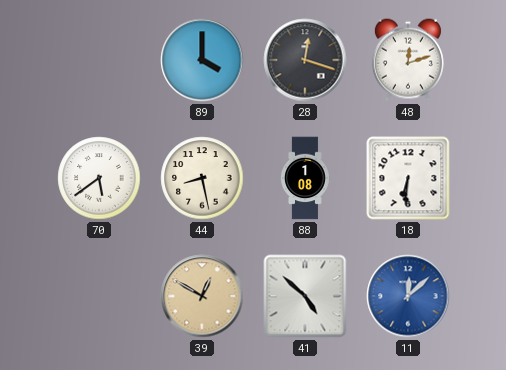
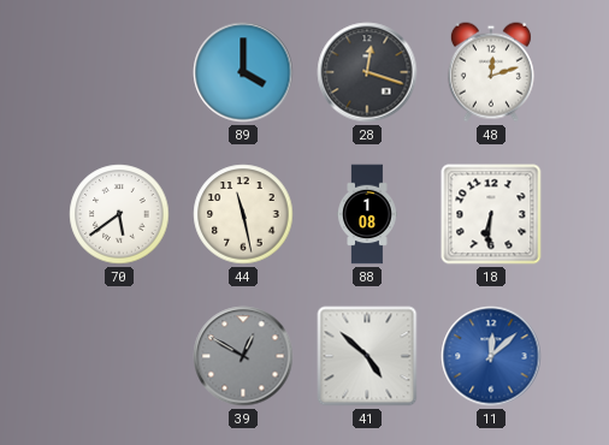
44: 8:28 -> 11:28 (243, 214)
39 dial: champagne -> grey (243, 356)
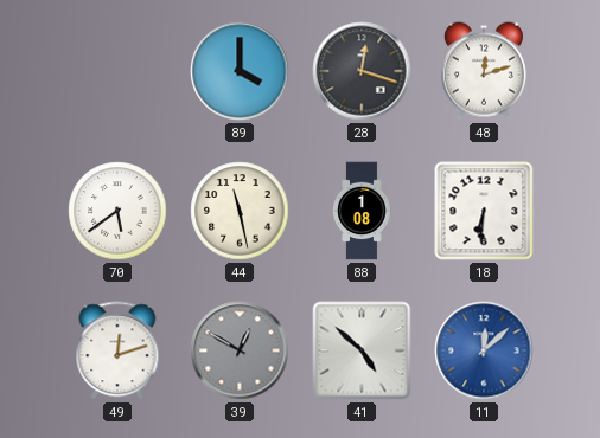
49: none -> 12:12 (117, 350)
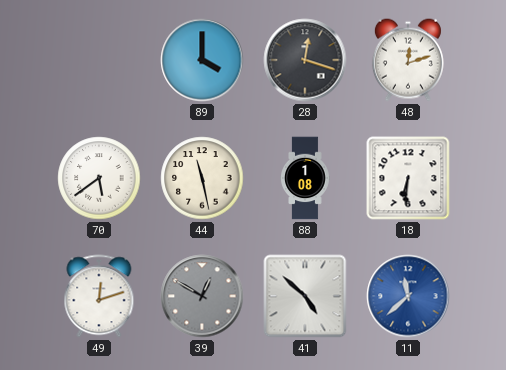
11: 12:08 -> 11:38 (408, 296)
